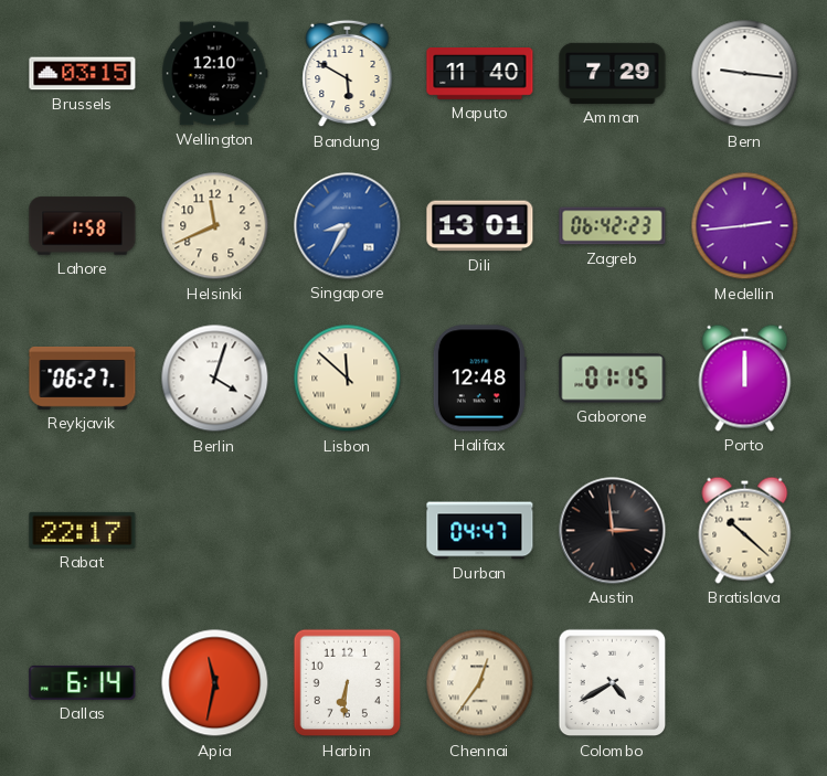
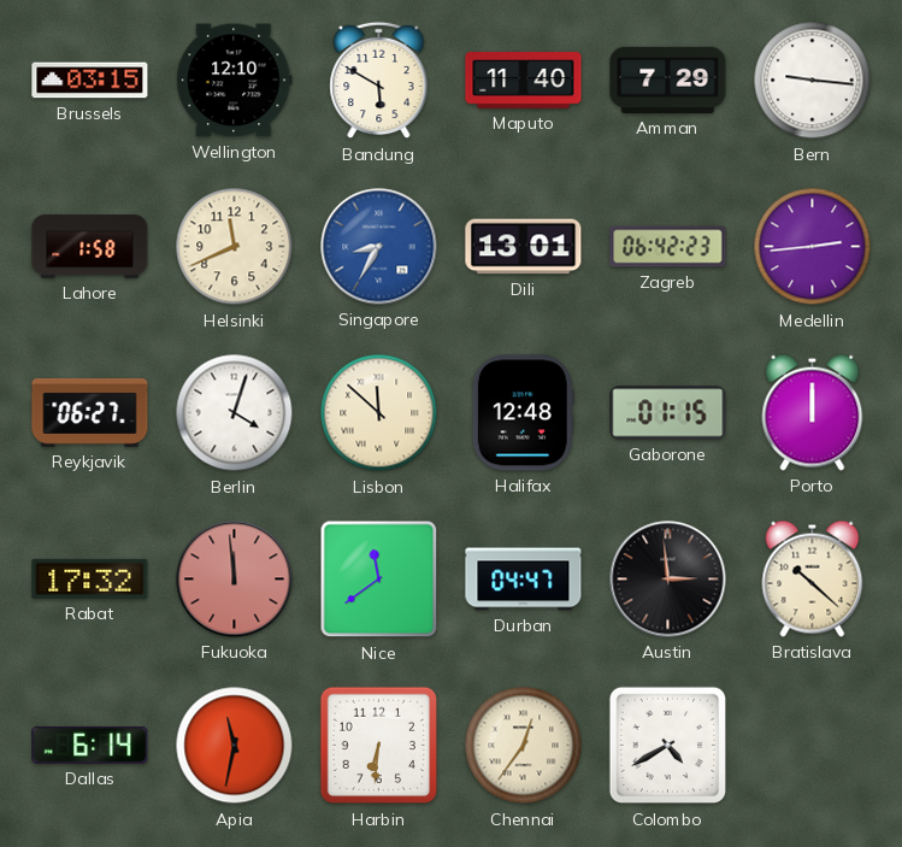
Rabat: 22:17 -> 17:32 (90, 578)
Fukuoka: none -> 11:59 (235, 580)
Nice: none -> 11:39 (379, 580)
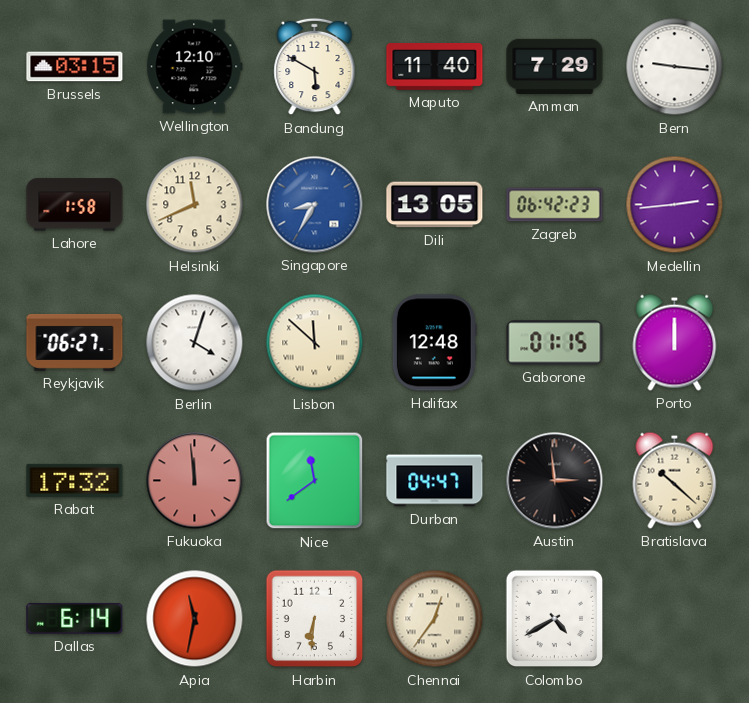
Dili: 13:01 -> 13:05 (435, 205)
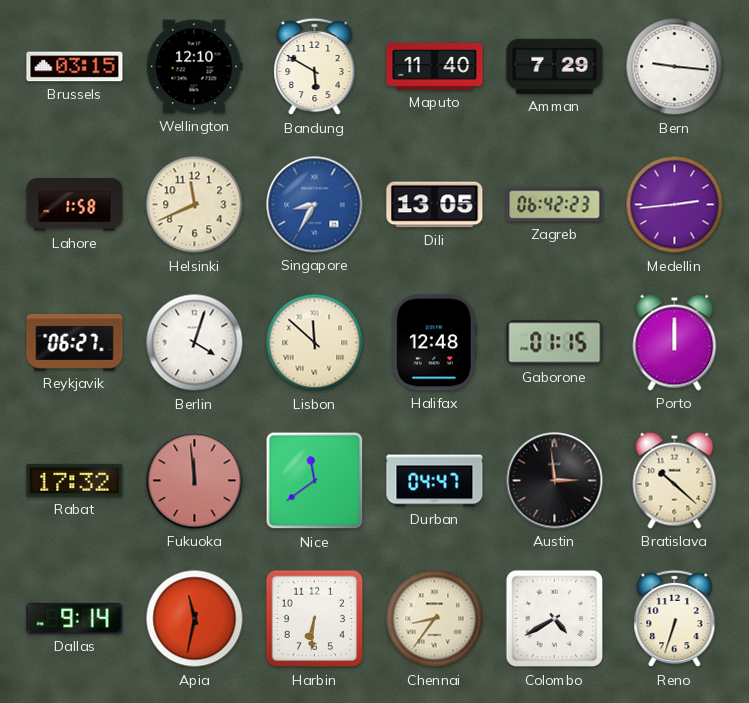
Dallas: 6:14 -> 9:14 (75, 618)
Chennai: 12:36 -> 8:36 (435, 619)
Reno: none -> 6:33 (675, 619)
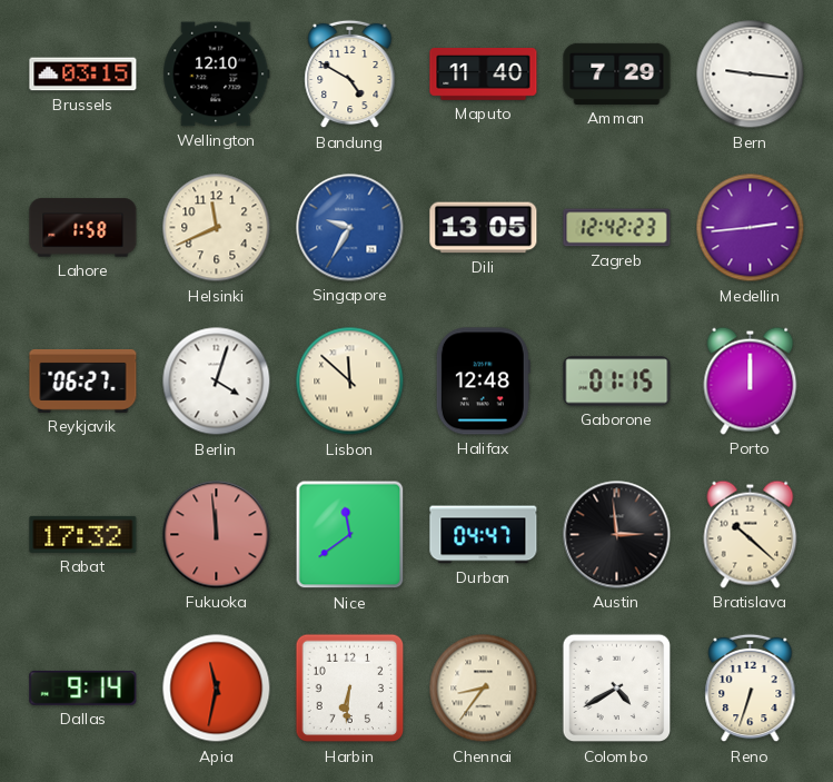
Bandung: 5:50 -> 4:50 (350, 75)
Singapore: 8:35 -> 9:35 (350, 228)
Zagreb: 06:42 -> 12:42 (617, 228)
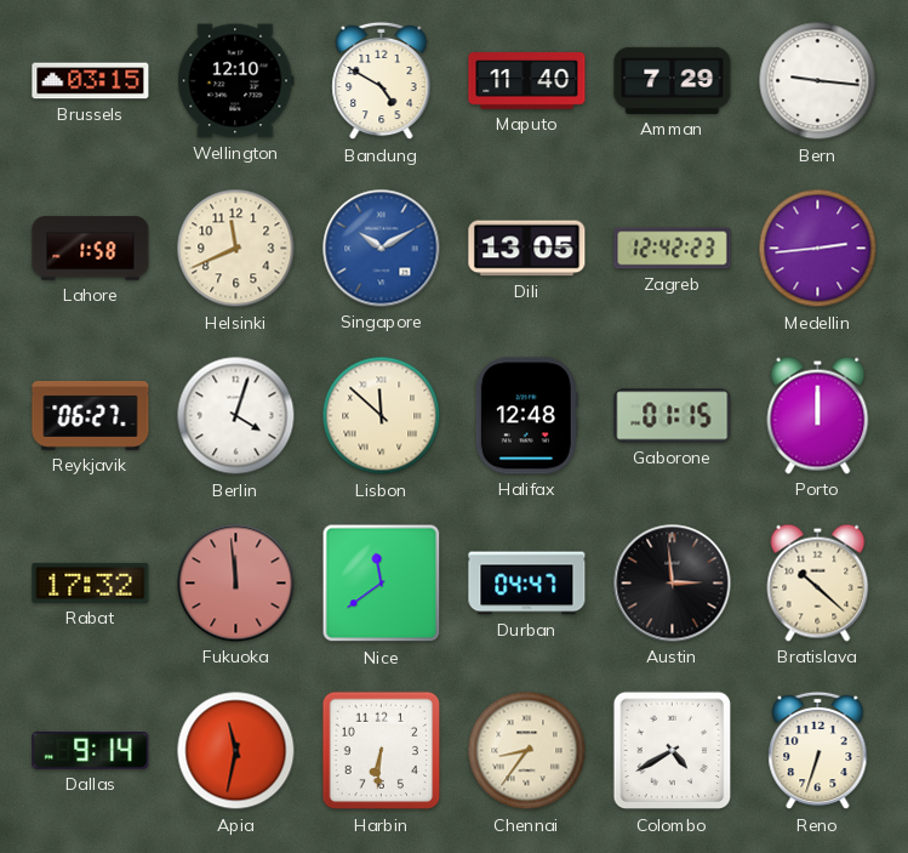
Singapore: 9:35 -> 10:10 (382, 249)
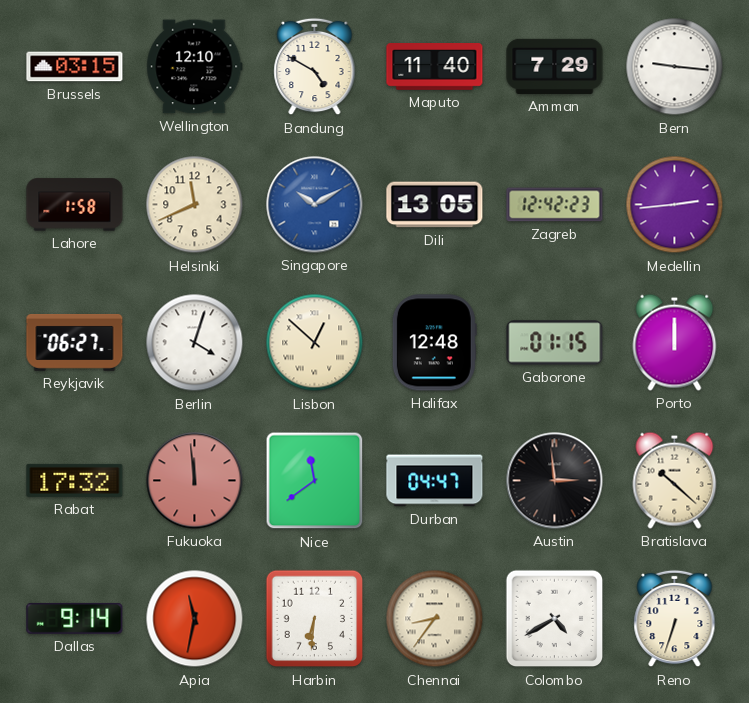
Lisbon: 11:52 -> 12:52 (315, 343)
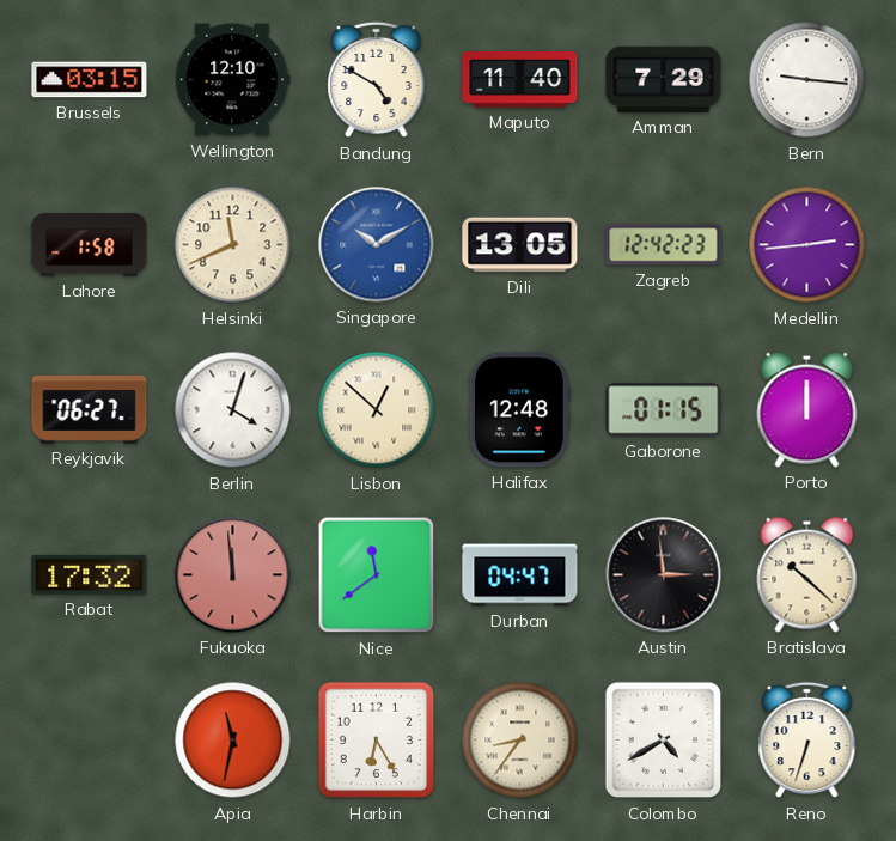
Dallas: 9:14 -> none (75, 618)
Harbin: 6:31 -> 6:25 (377, 741)
